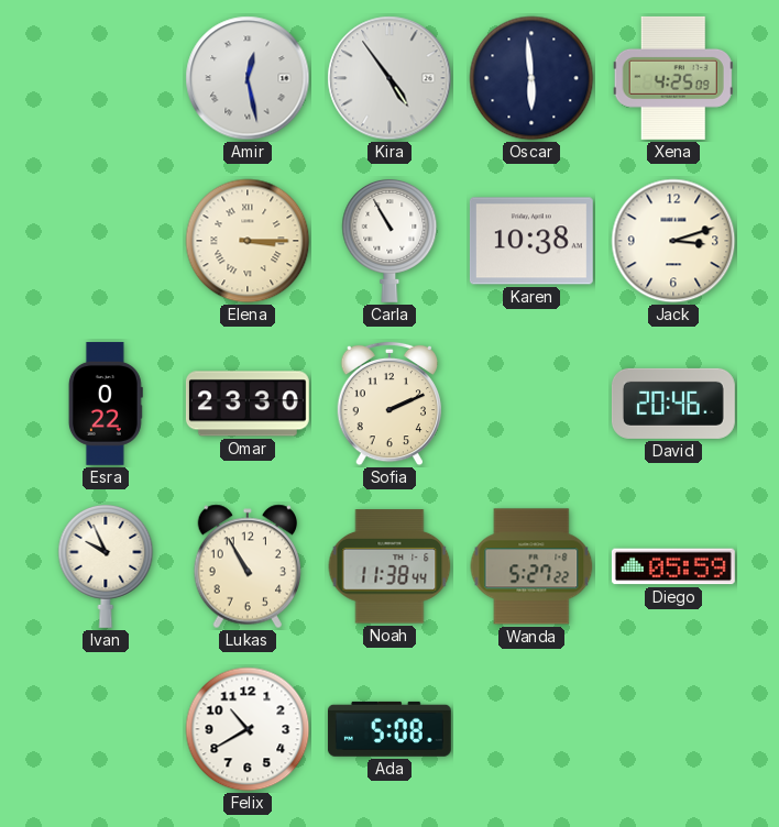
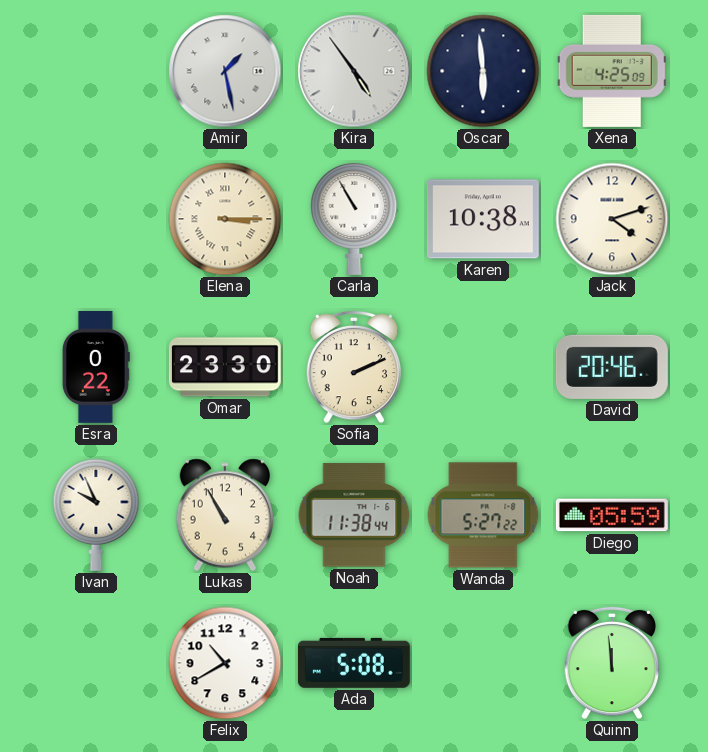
Amir: 12:28 -> 1:28 (225, 71)
Jack: 3:12 -> 4:12 (612, 219)
Quinn: none -> 11:59 (612, 663)
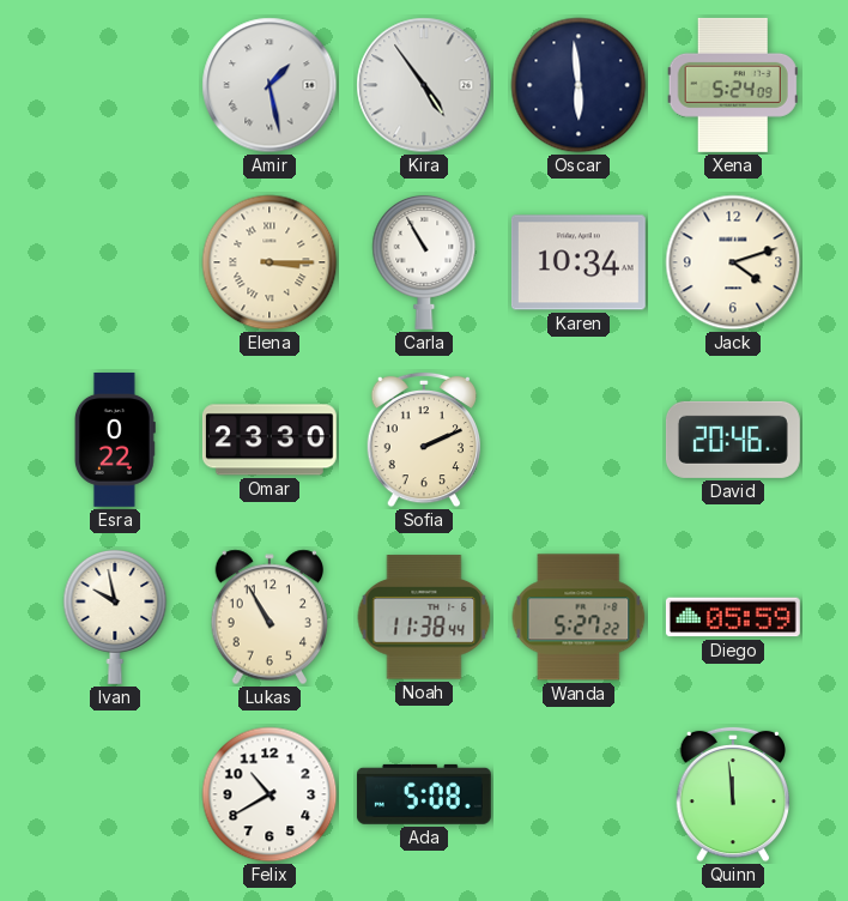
Xena: 4:25 -> 5:24 (733, 85)
Karen: 10:38 -> 10:34 (579, 262)
Ivan: 9:56 -> 9:58 (115, 617)
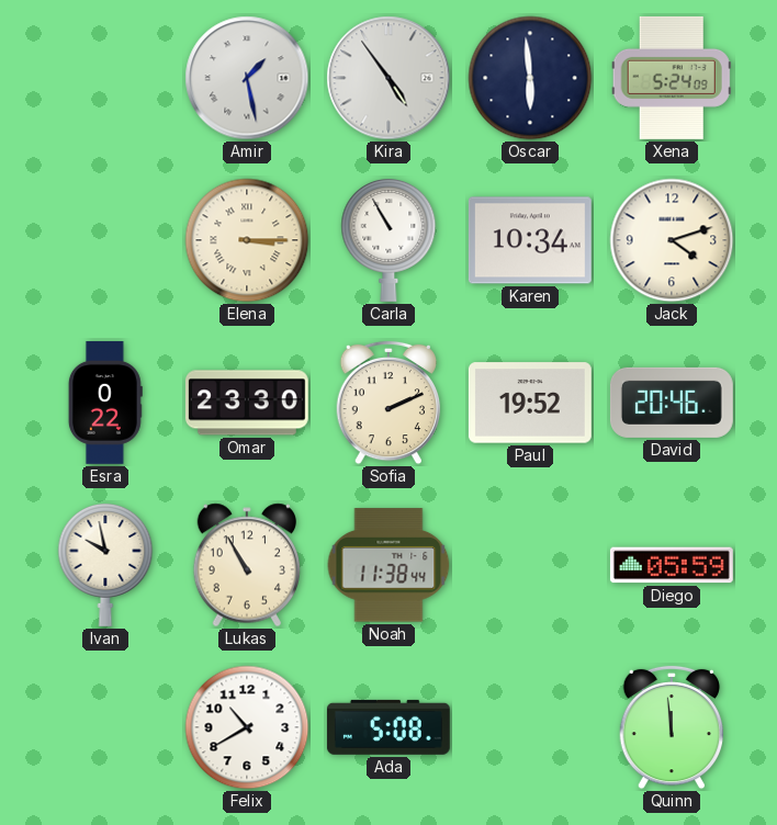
Paul: none -> 19:52 (530, 403)
Wanda: 5:27 -> none (579, 617)
